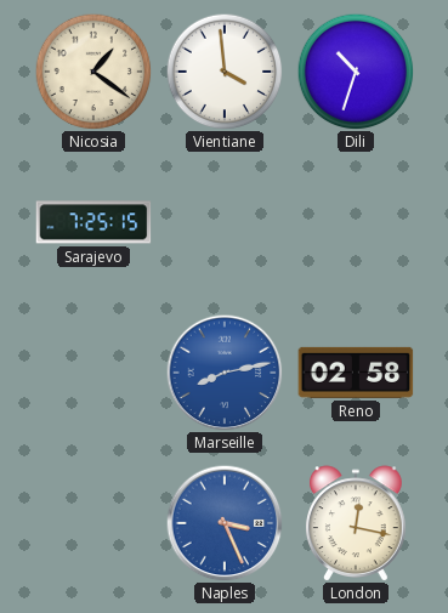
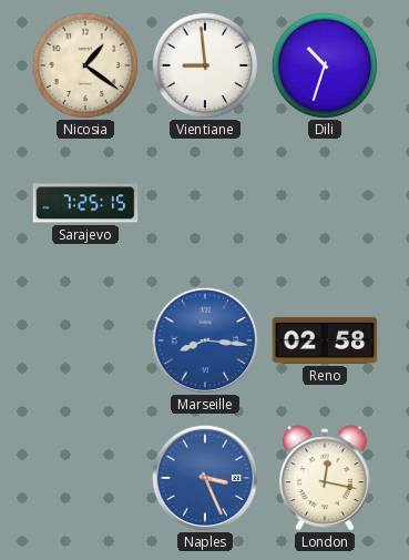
Vientiane: 3:59 -> 8:59 (205, 65)
Marseille: 8:13 -> 8:16 (205, 340)
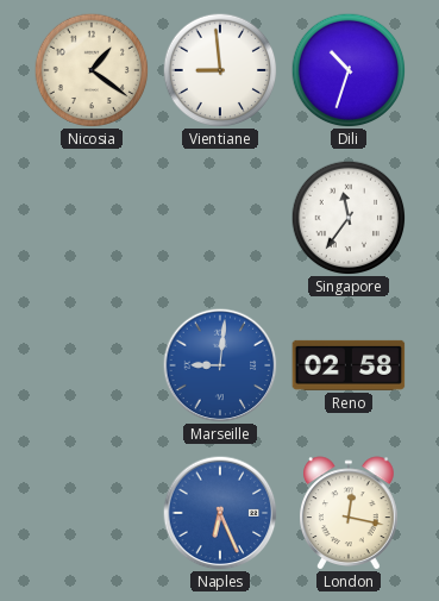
Sarajevo: 7:25 -> none (85, 203)
Singapore: none -> 11:36 (349, 218)
Marseille: 8:16 -> 9:01 (220, 365)
Naples: 3:26 -> 6:26 (220, 513)
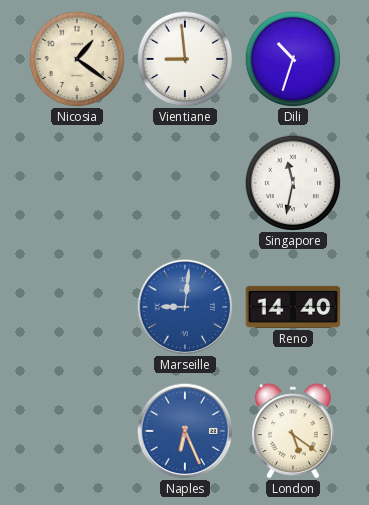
Singapore: 11:36 -> 11:32 (293, 183)
Reno: 02:58 -> 14:40 (293, 307)
London: 12:17 -> 5:21 (294, 431)
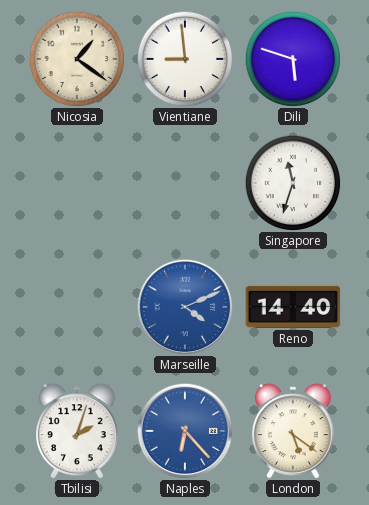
Dili: 10:33 -> 5:48 (293, 59)
Singapore: 11:32 -> 11:33 (293, 183)
Marseille: 9:01 -> 4:11 (185, 307)
Tbilisi: none -> 2:03 (78, 431)
Naples: 6:26 -> 6:23 (185, 431)
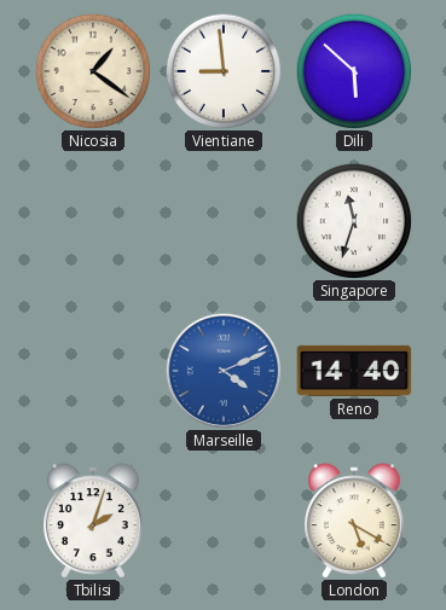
Dili: 5:48 -> 5:52 (354, 71)
Naples: 6:23 -> none (185, 431)
London: 5:21 -> 5:20 (355, 521)
